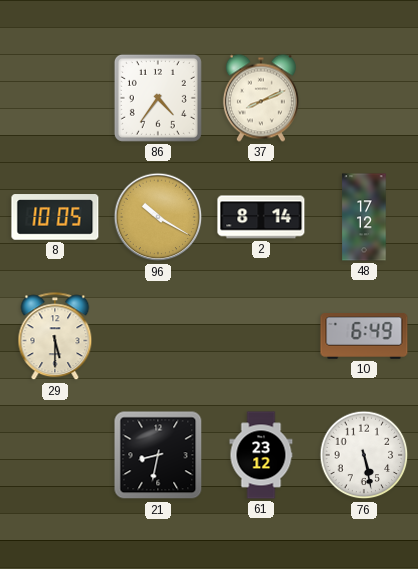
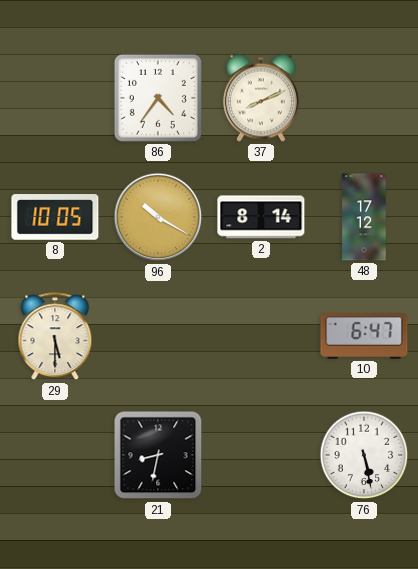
10: 6:49 -> 6:47 (364, 337)
61: 23:12 -> none (261, 455)
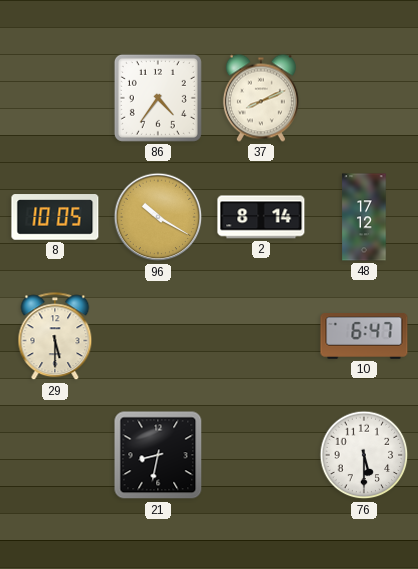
76: 5:28 -> 5:30 (364, 455)
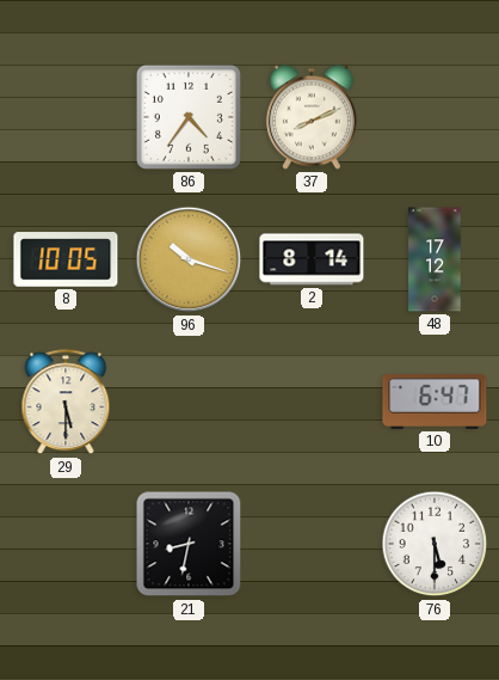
96: 10:20 -> 10:18 (189, 259)
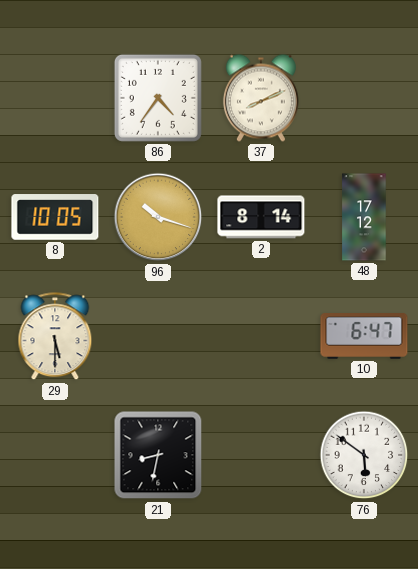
76: 5:30 -> 5:51 (364, 455)
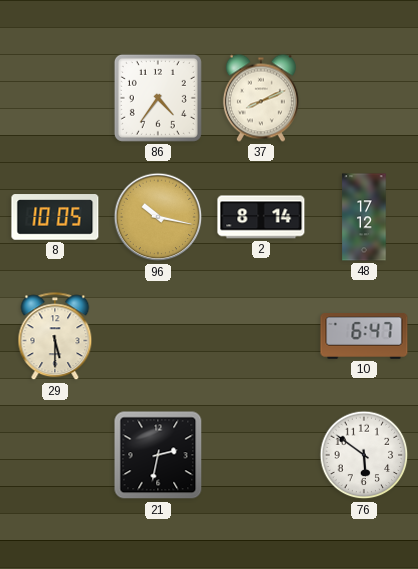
96: 10:18 -> 10:17 (158, 217)
21: 8:32 -> 2:32 (158, 455)
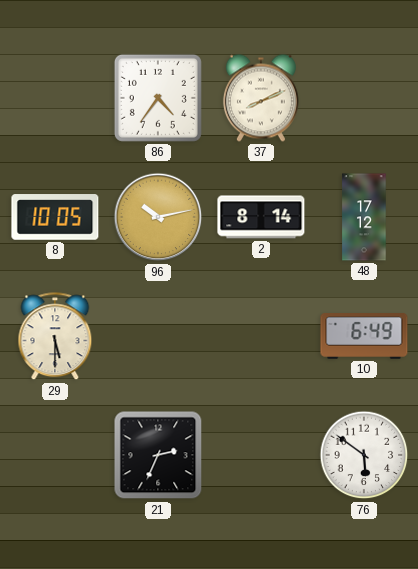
96: 10:17 -> 10:13 (158, 217)
10: 6:47 -> 6:49 (364, 337)
21: 2:32 -> 2:34 (158, 455)
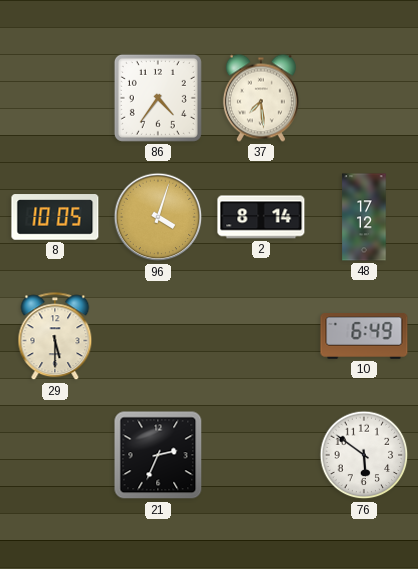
37: 8:11 -> 7:29 (261, 98)
96: 10:13 -> 4:03 (158, 217)
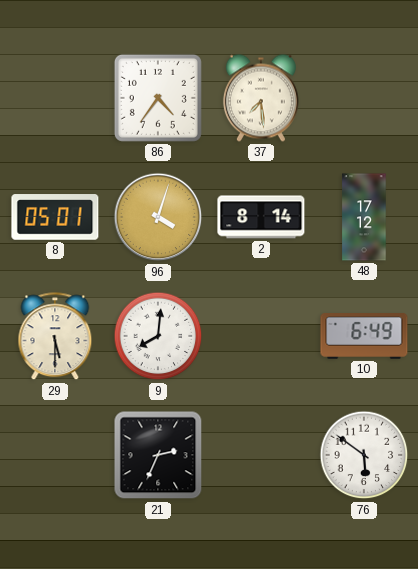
8: 10:05 -> 05:01 (55, 217)
9: none -> 8:01 (158, 336)
